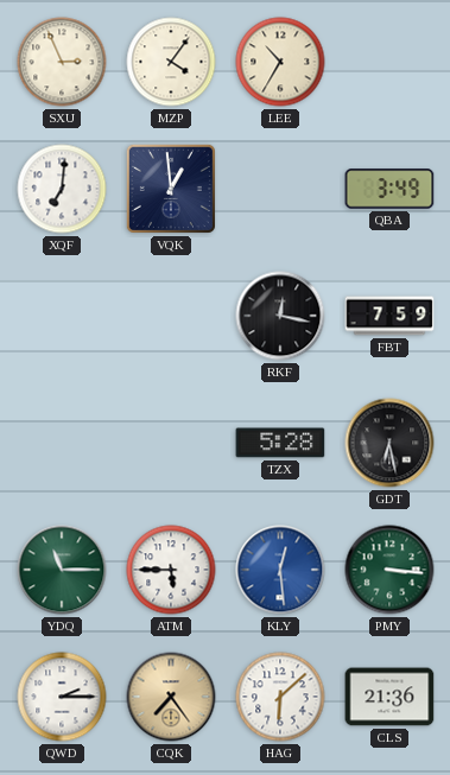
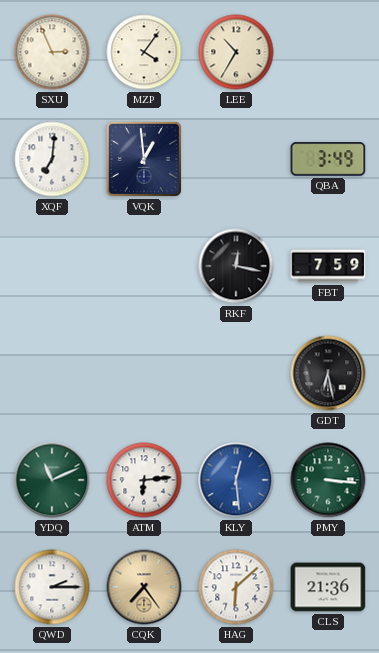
TZX: 5:28 -> none (280, 443)
YDQ: 11:15 -> 11:11 (52, 480)
ATM: 5:45 -> 6:14 (144, 480)
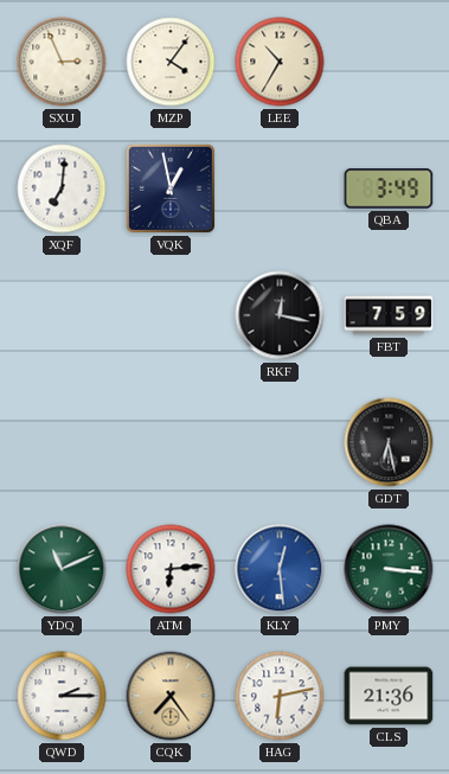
VQK: 12:59 -> 12:58 (171, 188)
HAG: 6:08 -> 6:13 (280, 696)
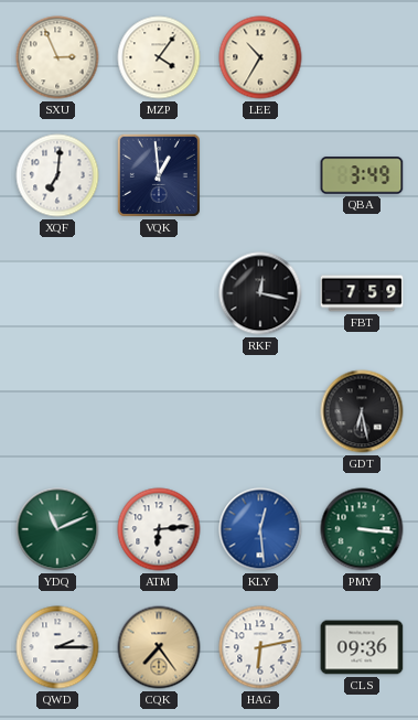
VQK: 12:58 -> 12:59 (159, 175)
CLS: 21:36 -> 09:36 (362, 647)
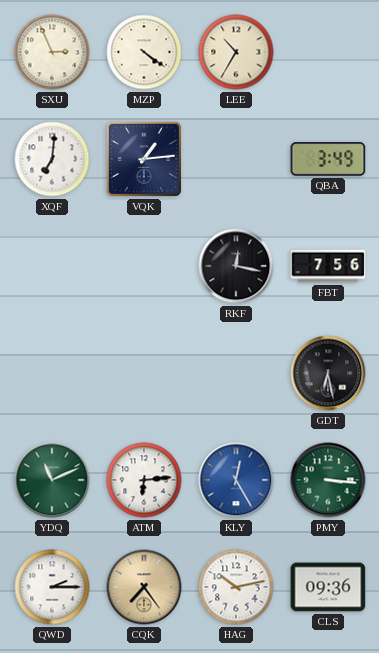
MZP: 4:06 -> 4:21 (144, 52)
VQK: 12:59 -> 1:14 (144, 159)
FBT: 7:59 -> 7:56 (328, 266)
KLY: 12:29 -> 12:25 (236, 480)
HAG: 6:13 -> 10:13 (236, 587)
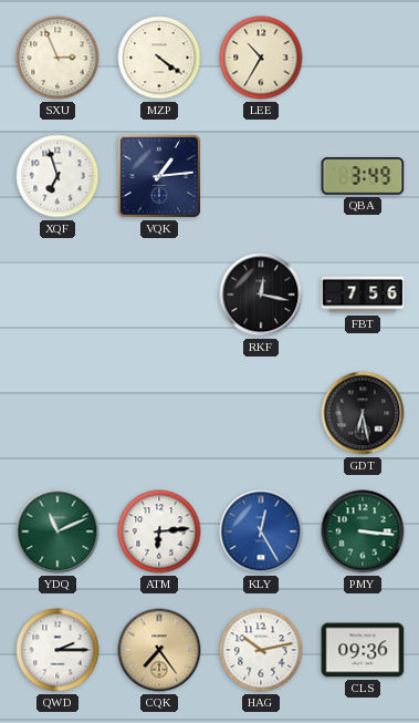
XQF: 7:01 -> 6:57 (57, 176)
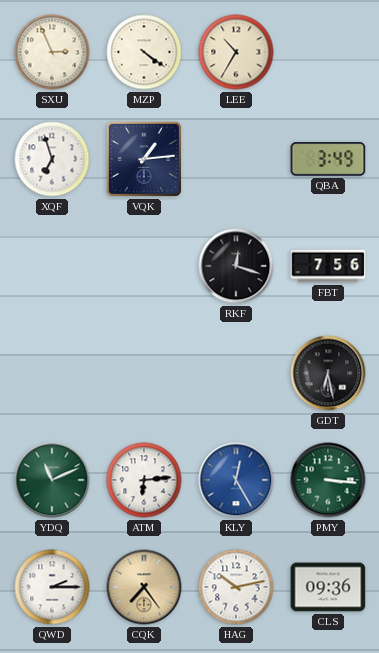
RKF: 12:17 -> 12:18 (236, 266)
